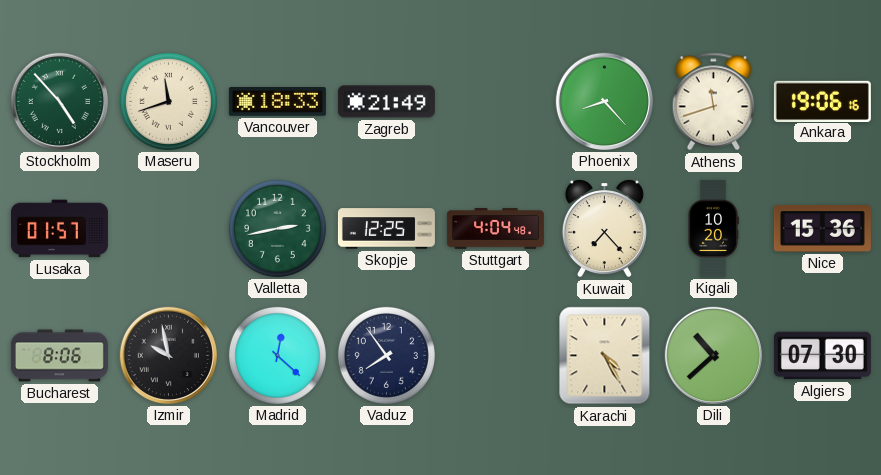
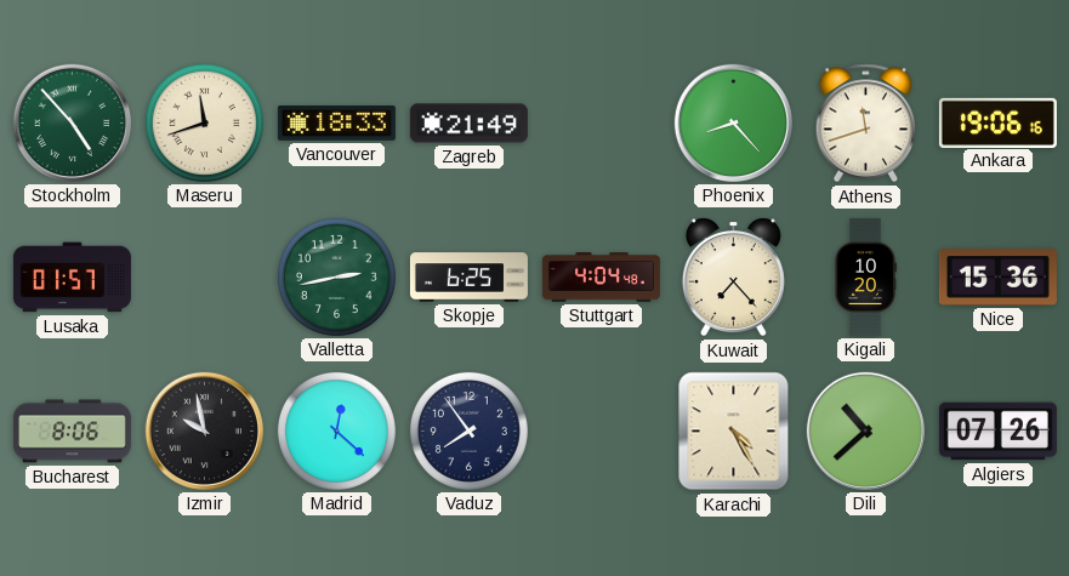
Skopje: 12:25 -> 6:25 (468, 278)
Algiers: 07:30 -> 07:26 (997, 432)
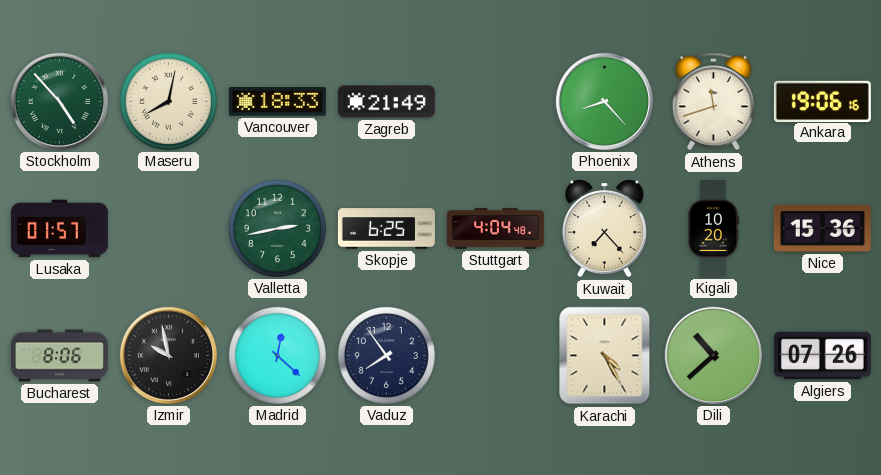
Maseru: 11:42 -> 8:02 (168, 101)
